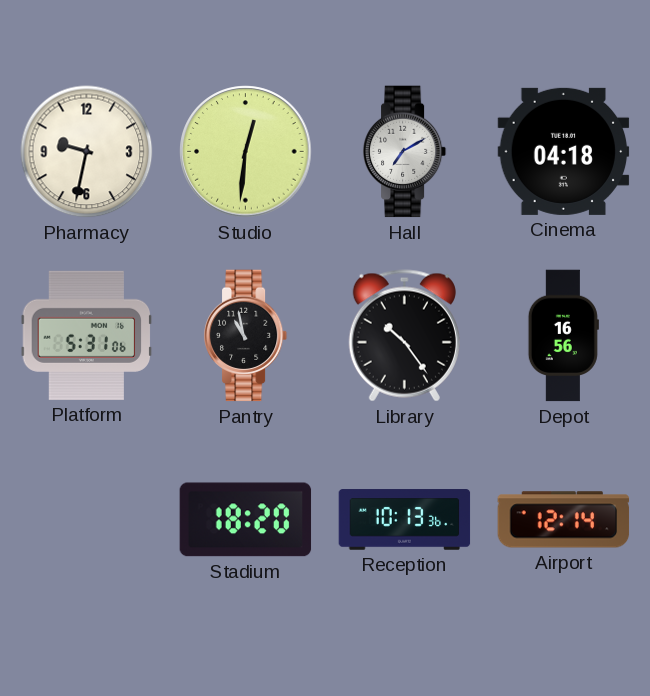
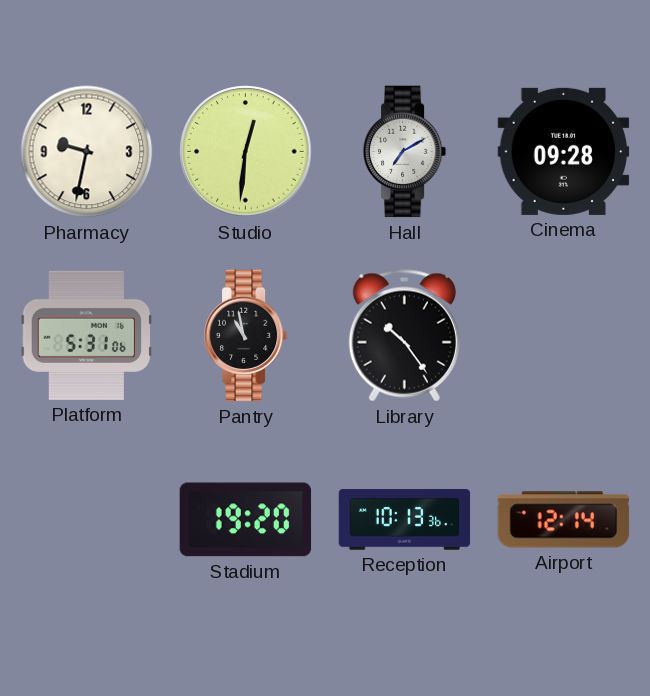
Cinema: 04:18 -> 09:28 (564, 151)
Depot: 16:56 -> none (563, 336)
Stadium: 18:20 -> 19:20 (246, 520)
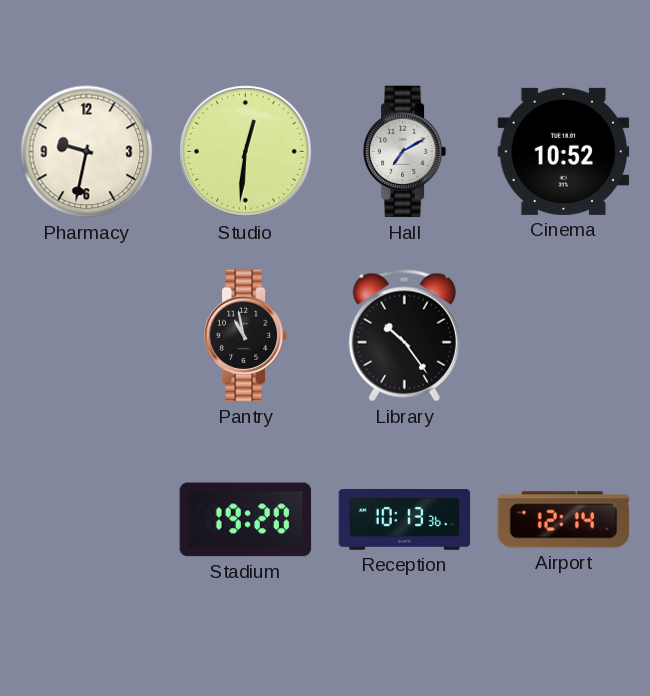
Cinema: 09:28 -> 10:52 (564, 151)
Platform: 5:31 -> none (87, 335)
